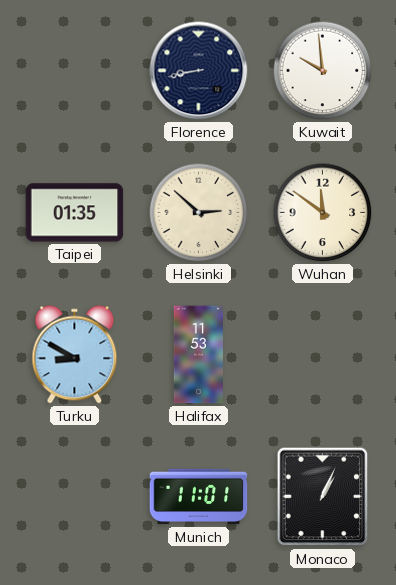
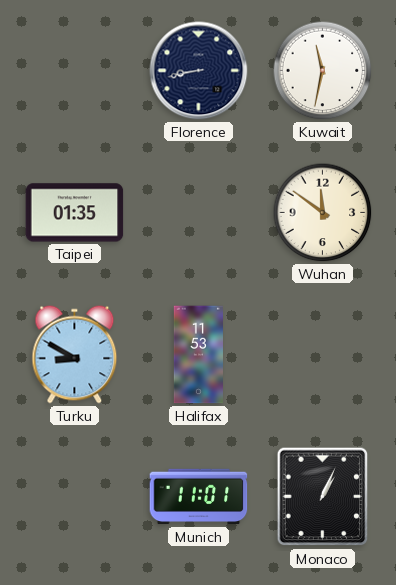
Kuwait: 9:59 -> 11:32 (323, 71)
Helsinki: 2:52 -> none (199, 213)
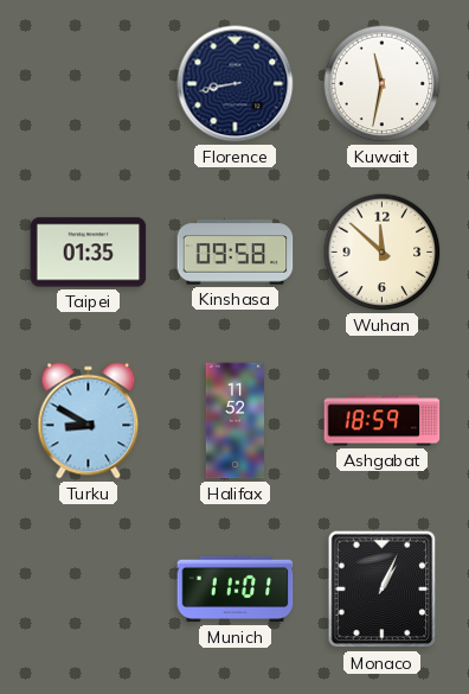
Kinshasa: none -> 09:58 (236, 253)
Wuhan: 11:51 -> 11:52 (383, 253)
Halifax: 11:53 -> 11:52 (234, 421)
Ashgabat: none -> 18:59 (383, 421)
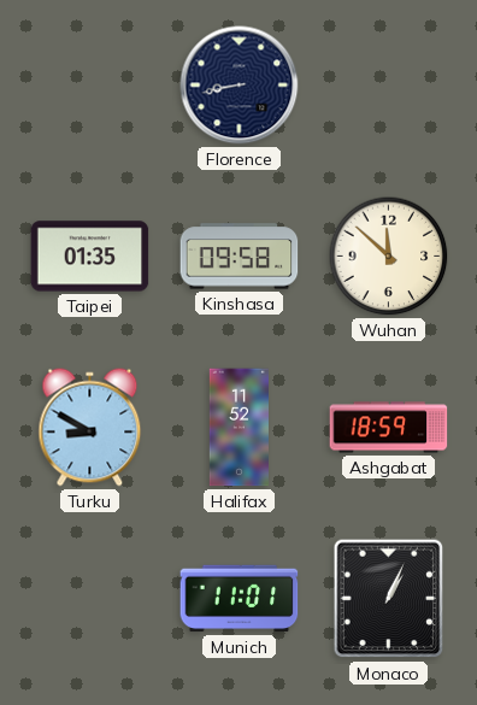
Kuwait: 11:32 -> none (383, 84)
